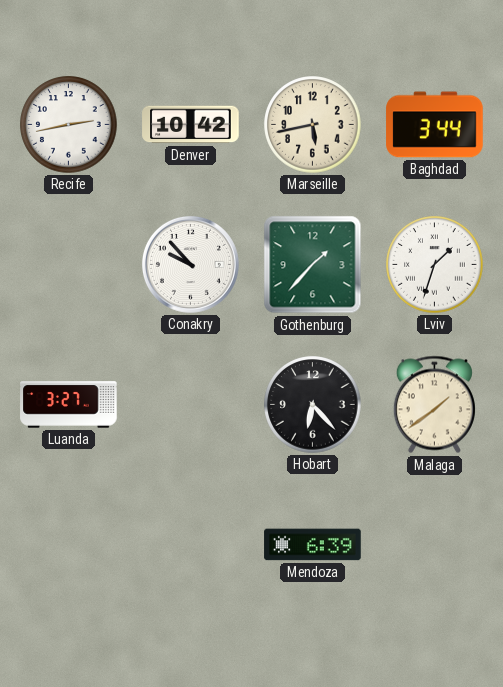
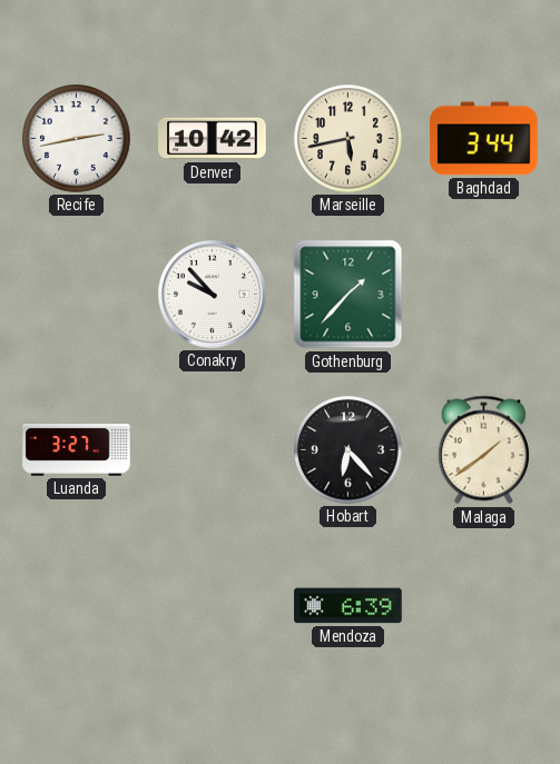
Lviv: 1:33 -> none (435, 265)
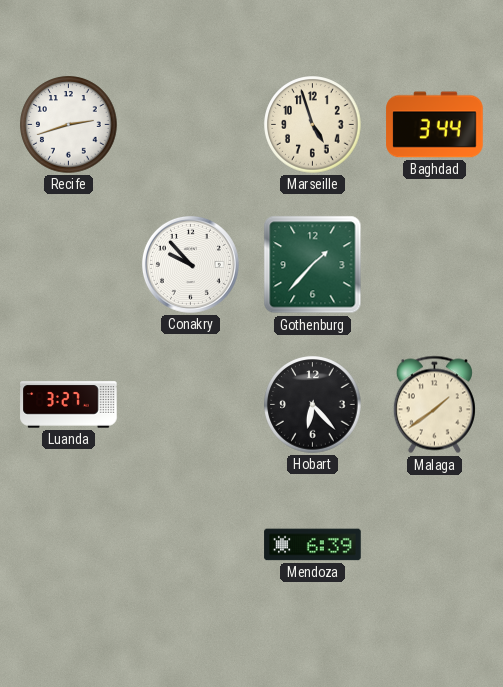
Recife: 2:43 -> 2:42 (69, 125)
Denver: 10:42 -> none (213, 139)
Marseille: 5:43 -> 4:57 (313, 125)
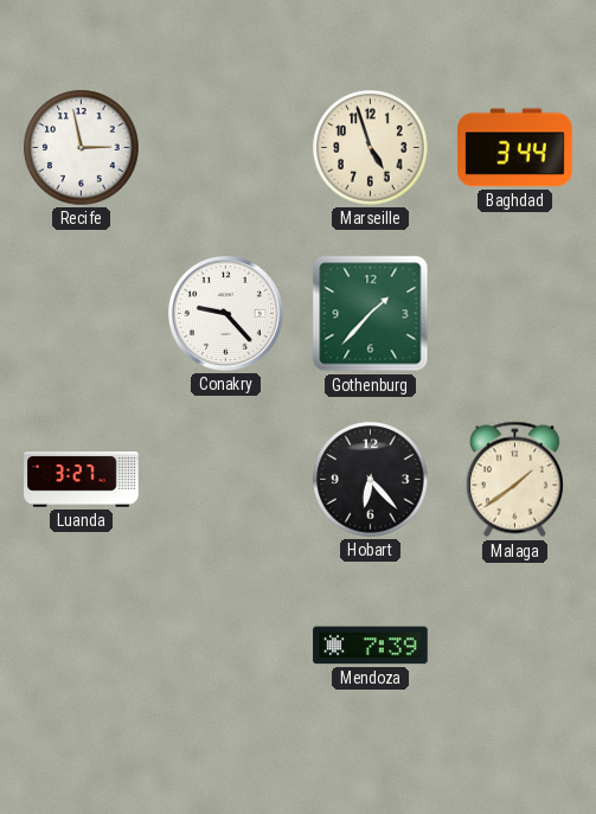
Recife: 2:42 -> 2:58 (82, 148)
Conakry: 9:53 -> 9:23 (225, 313)
Mendoza: 6:39 -> 7:39 (371, 646)
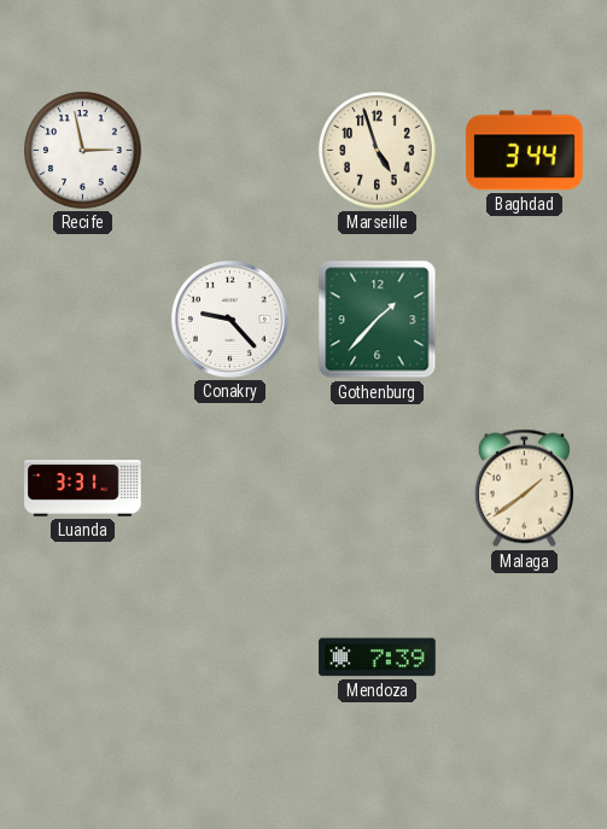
Luanda: 3:27 -> 3:31 (83, 489)
Hobart: 6:23 -> none (371, 480)
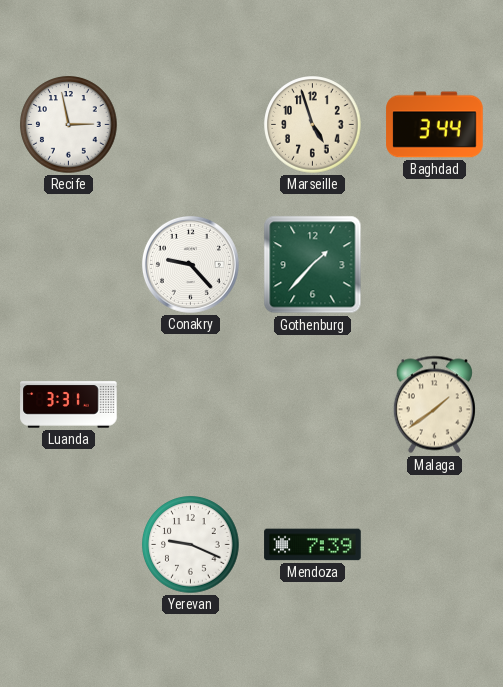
Yerevan: none -> 9:19 (191, 545)
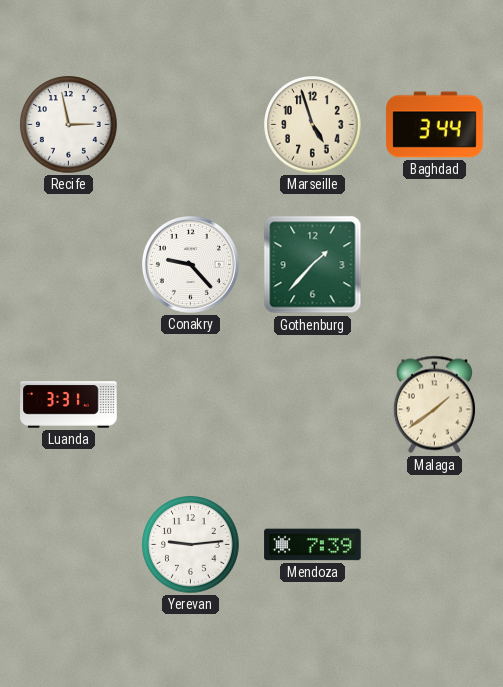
Yerevan: 9:19 -> 9:14 (191, 545)
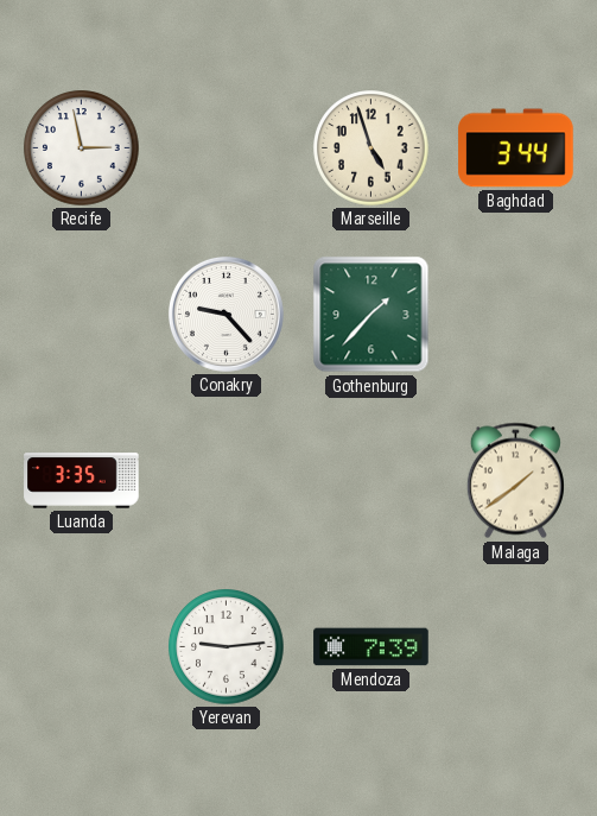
Luanda: 3:31 -> 3:35 (82, 481)
